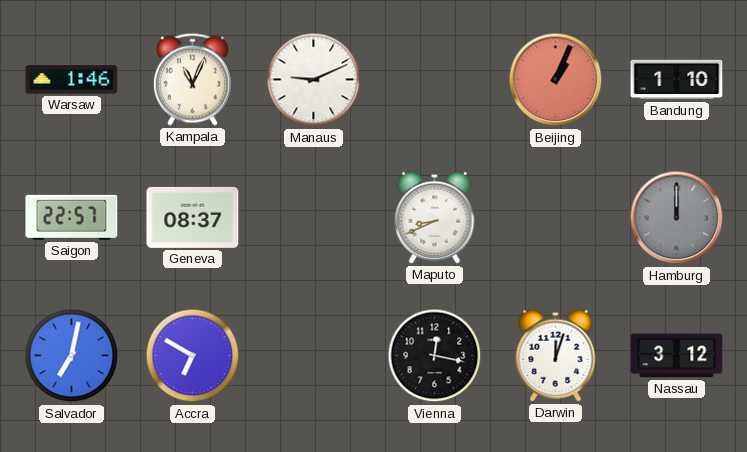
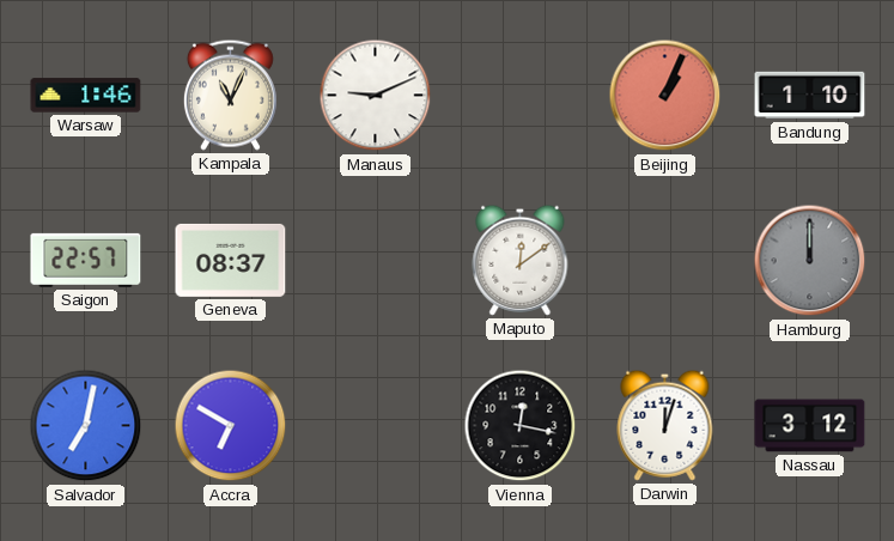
Maputo: 8:41 -> 12:09 (521, 260)
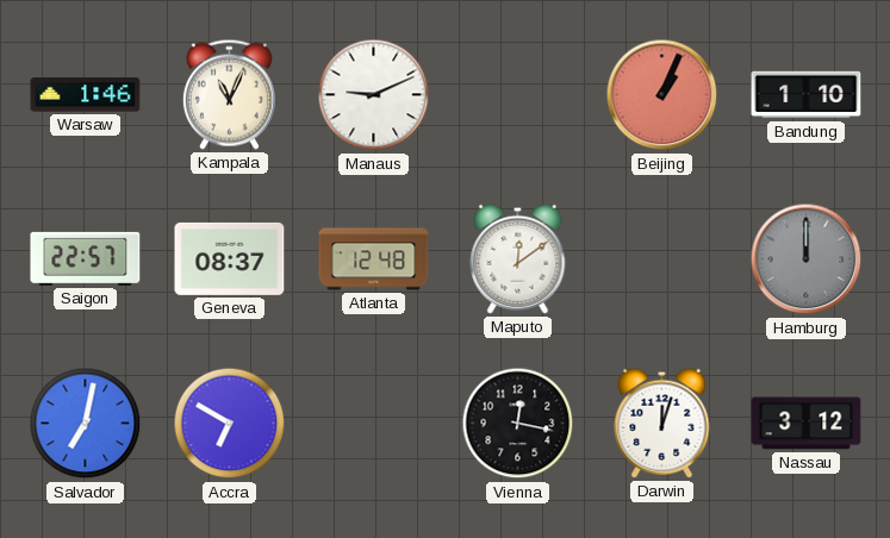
Atlanta: none -> 12:48 (374, 259)
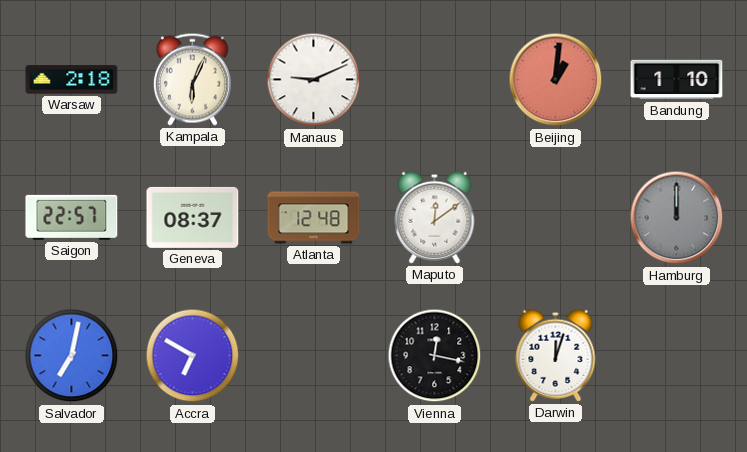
Warsaw: 1:46 -> 2:18 (72, 80)
Kampala: 11:04 -> 6:04 (192, 79)
Beijing: 1:04 -> 1:01 (556, 80)
Nassau: 3:12 -> none (807, 424)
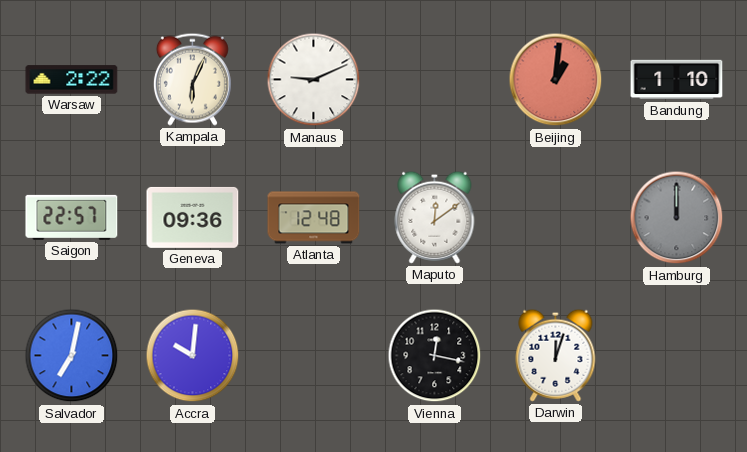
Warsaw: 2:18 -> 2:22 (72, 80)
Geneva: 08:37 -> 09:36 (193, 217)
Accra: 6:50 -> 10:01 (193, 356)
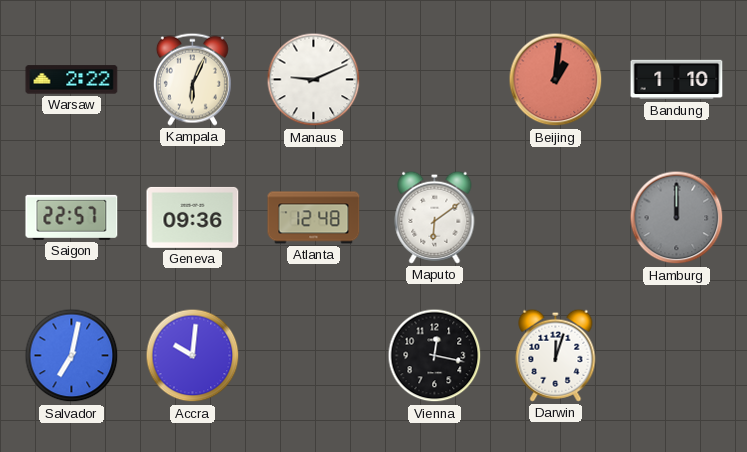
Maputo: 12:09 -> 6:09 (435, 217)
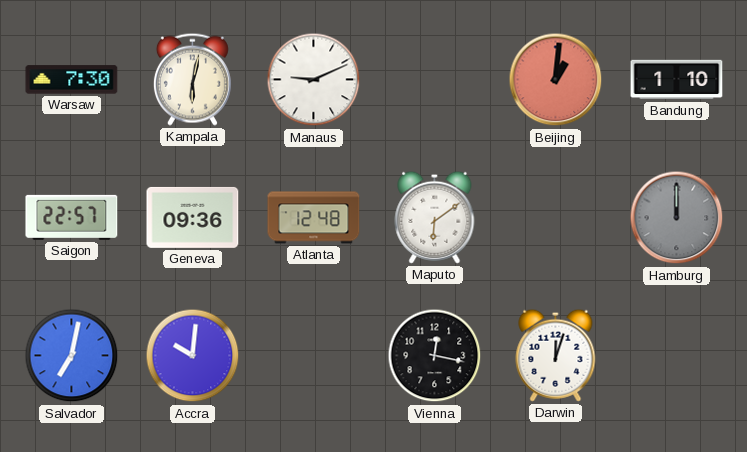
Warsaw: 2:22 -> 7:30 (72, 80)
Kampala: 6:04 -> 6:02 (192, 79)
